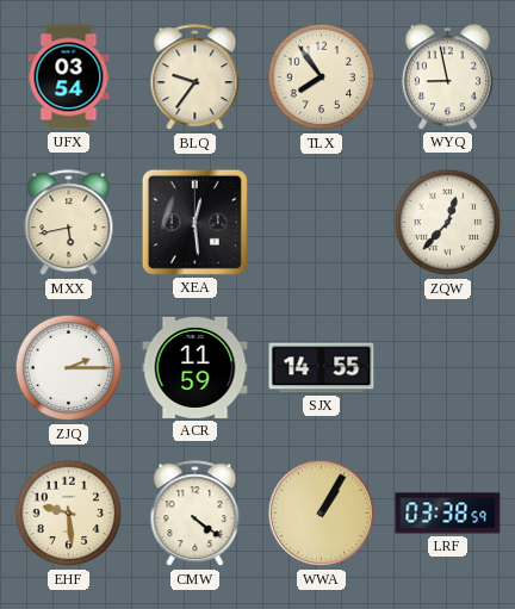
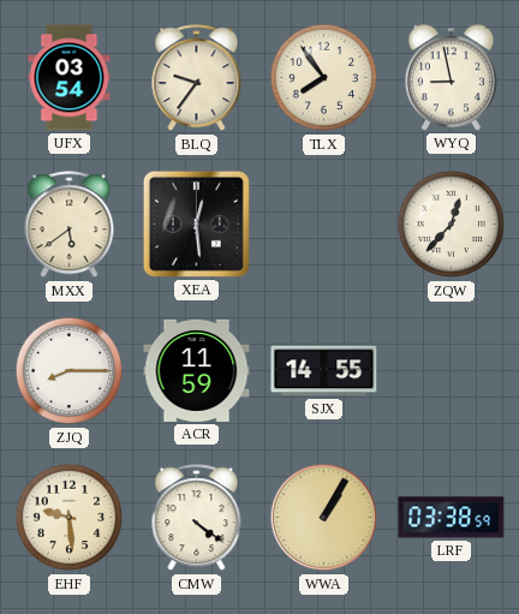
MXX: 5:43 -> 5:39 (70, 225)
ZJQ: 2:15 -> 8:15 (70, 371)
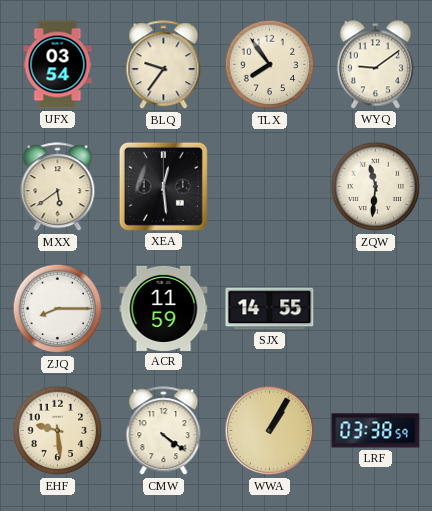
WYQ: 8:58 -> 9:09 (375, 65)
ZQW: 12:37 -> 11:31 (376, 187)
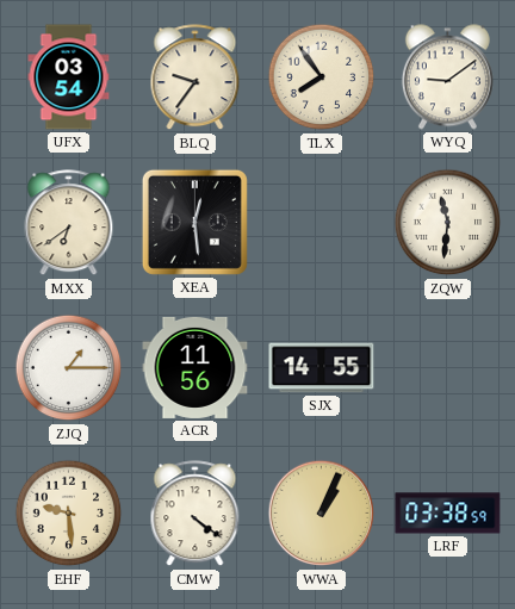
MXX: 5:39 -> 6:39 (69, 223)
ZJQ: 8:15 -> 1:15 (69, 368)
ACR: 11:59 -> 11:56 (196, 367)
WWA: 1:05 -> 1:04 (322, 514)
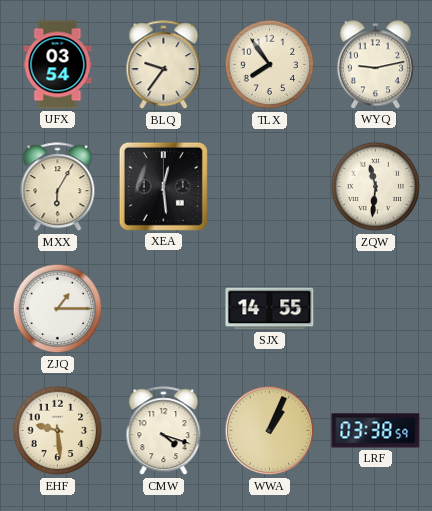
WYQ: 9:09 -> 9:13 (375, 65)
MXX: 6:39 -> 6:05 (58, 187)
ACR: 11:56 -> none (196, 367)
CMW: 4:21 -> 4:18 (164, 431)
